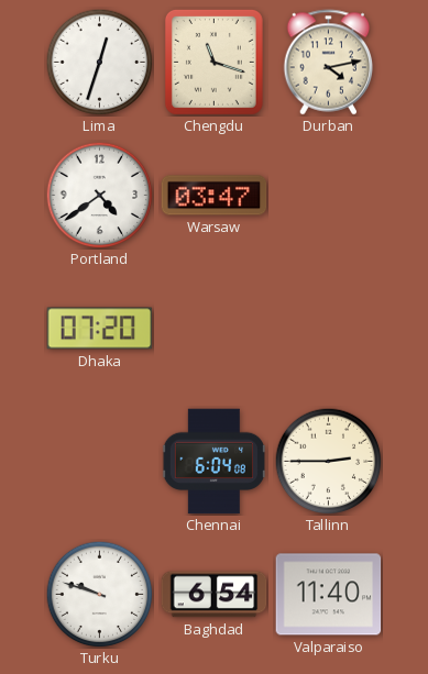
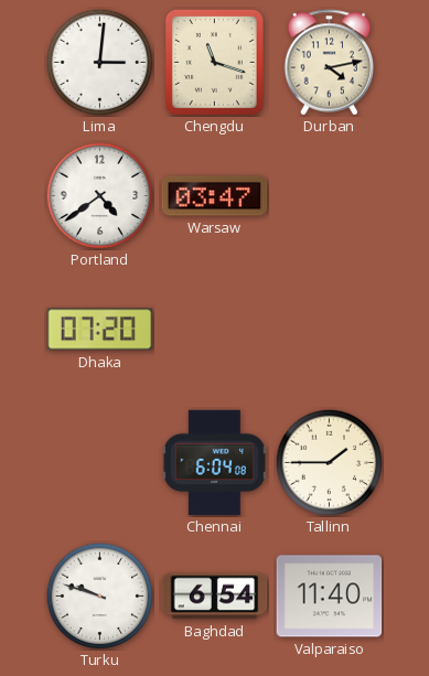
Lima: 12:33 -> 3:01 (99, 62)
Tallinn: 2:45 -> 1:45 (329, 462)
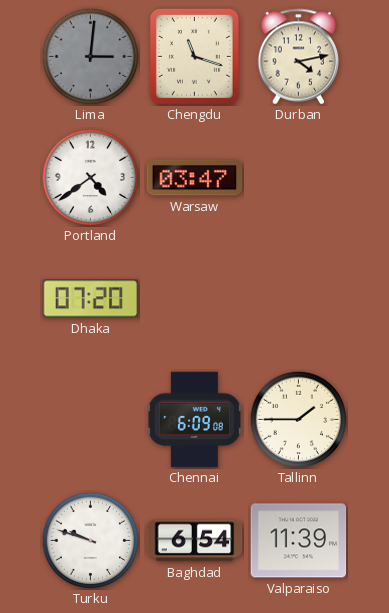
Lima dial: white -> grey (90, 56)
Chennai: 6:04 -> 6:09 (194, 420)
Valparaiso: 11:40 -> 11:39 (299, 541)
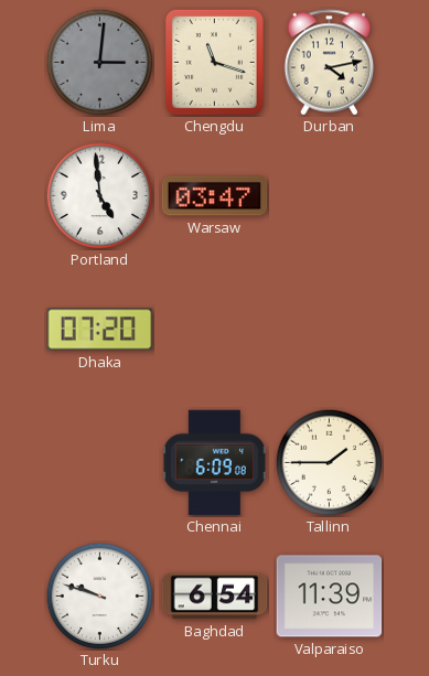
Portland: 4:39 -> 4:59 (99, 195)
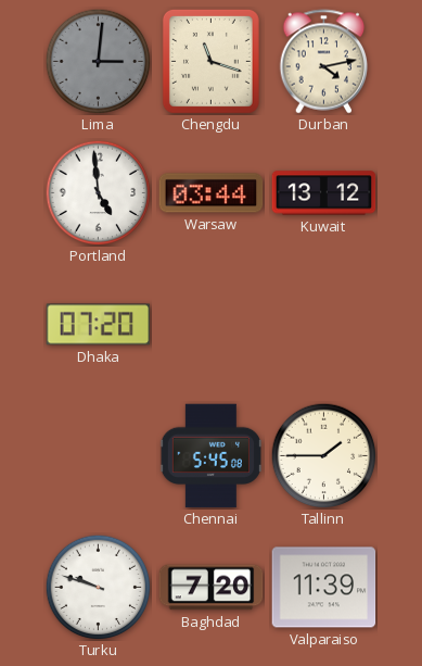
Warsaw: 03:47 -> 03:44 (212, 193)
Kuwait: none -> 13:12 (324, 193)
Chennai: 6:09 -> 5:45 (210, 456)
Baghdad: 6:54 -> 7:20 (212, 588)
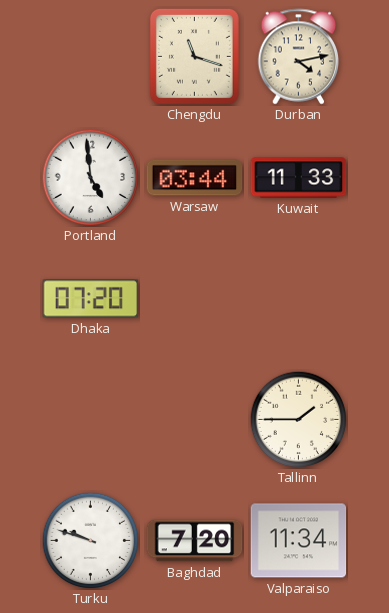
Lima: 3:01 -> none (98, 61)
Kuwait: 13:12 -> 11:33 (299, 178)
Chennai: 5:45 -> none (210, 456)
Valparaiso: 11:39 -> 11:34 (299, 541)
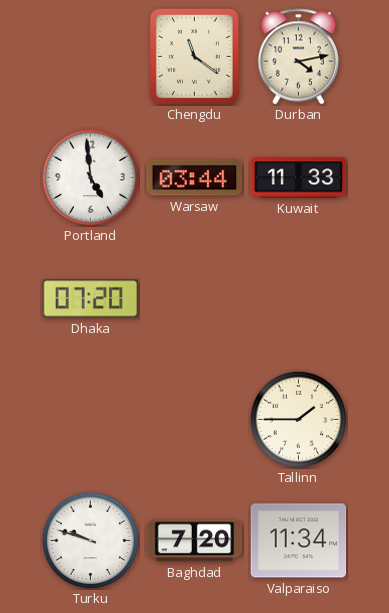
Chengdu: 11:18 -> 11:21 (194, 56)
